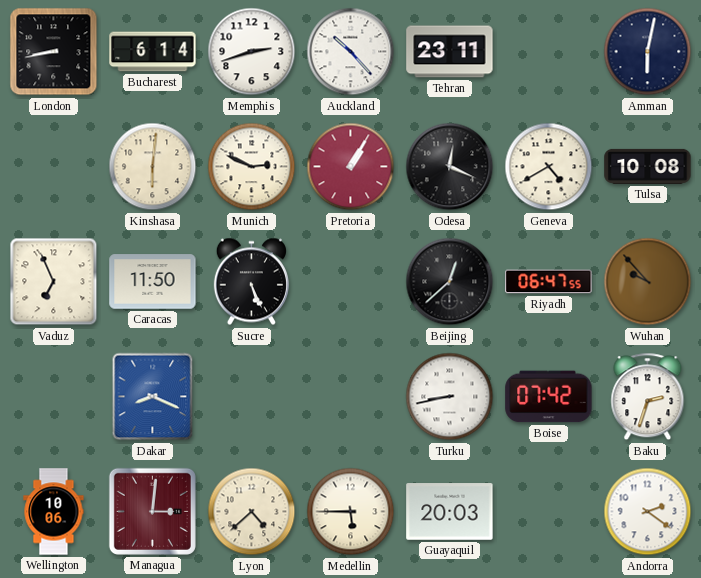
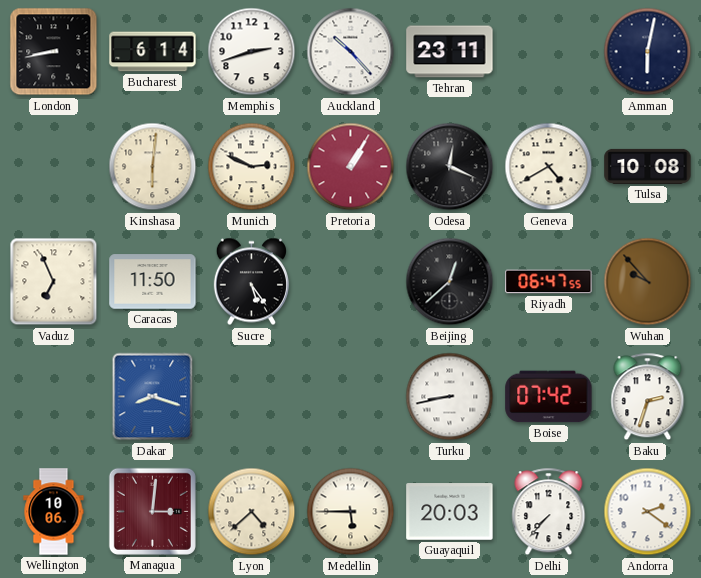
Sucre: 5:26 -> 5:24 (251, 282)
Dakar: 8:19 -> 8:18 (153, 397)
Delhi: none -> 7:37 (549, 512)
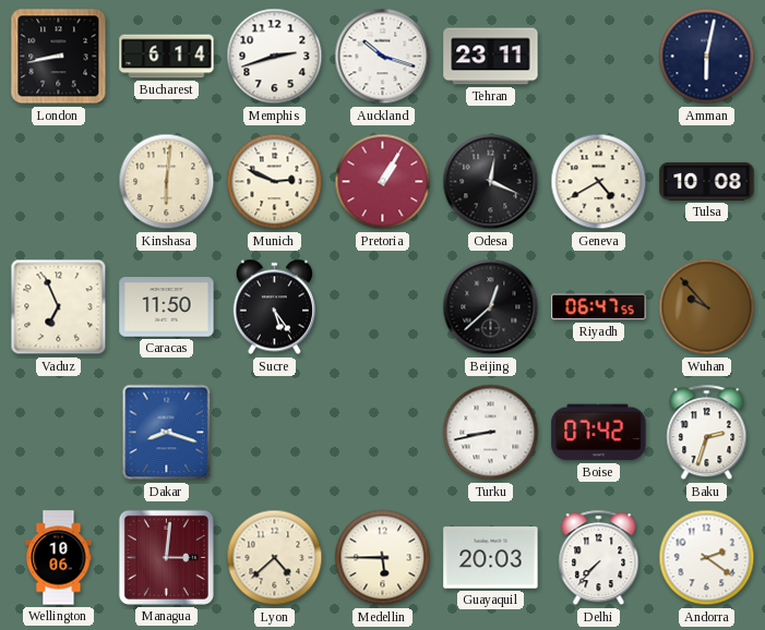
Auckland: 10:23 -> 10:18 (383, 57)
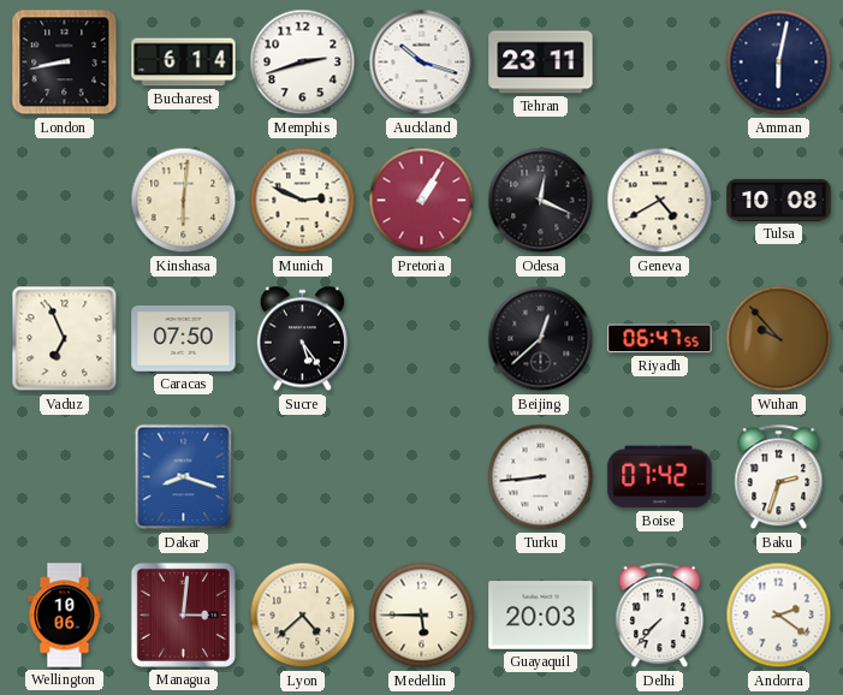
Caracas: 11:50 -> 07:50 (184, 339)
Turku: 8:43 -> 8:44 (541, 477)
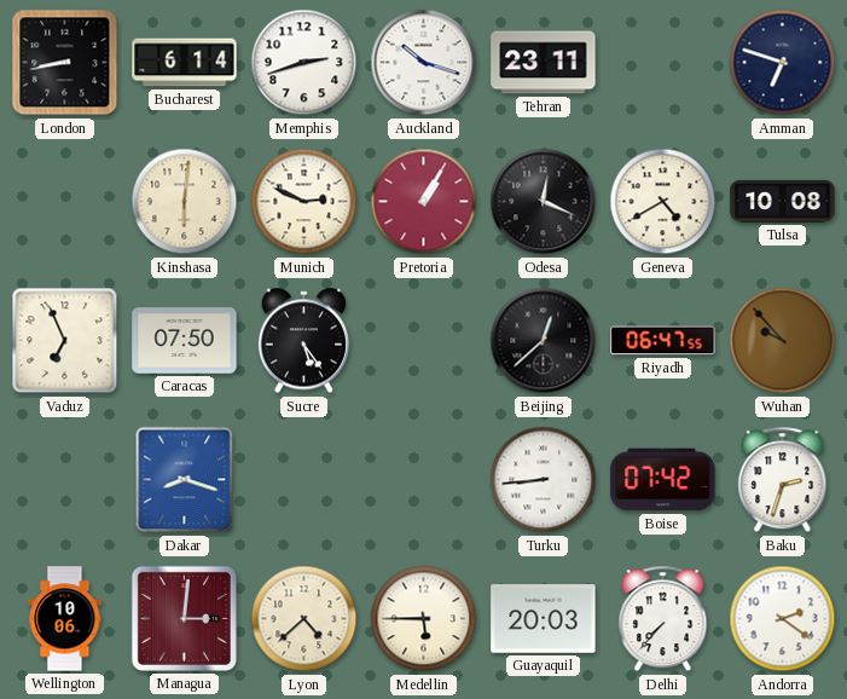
Amman: 6:02 -> 6:48 (783, 63)
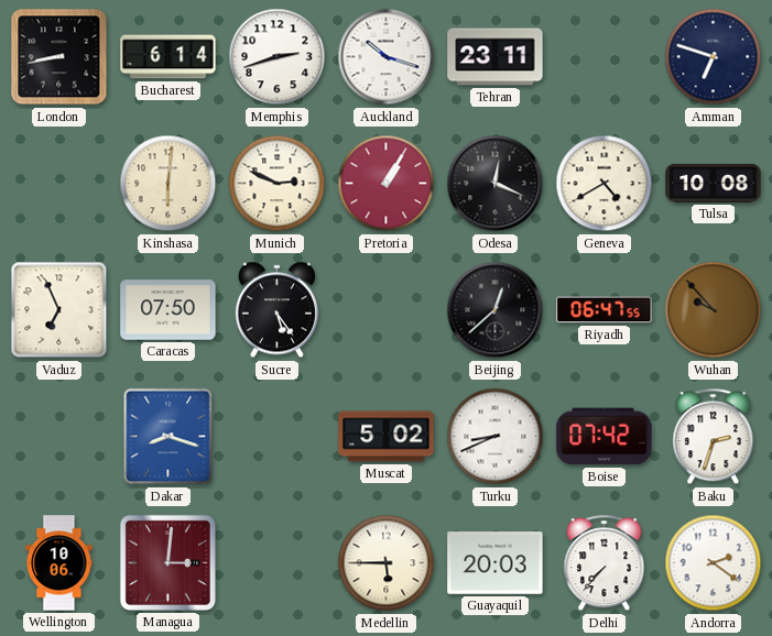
Muscat: none -> 5:02 (387, 437)
Turku: 8:44 -> 8:41 (496, 437)
Lyon: 4:38 -> none (304, 619)
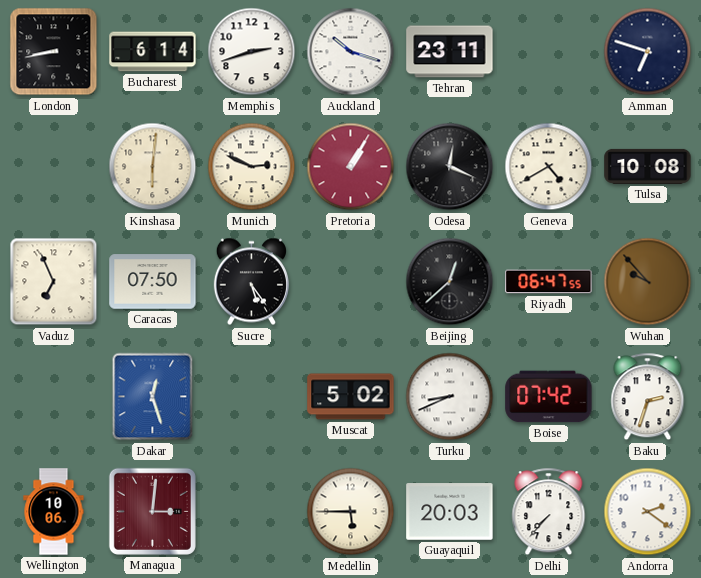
Dakar: 8:18 -> 12:27 (153, 397)
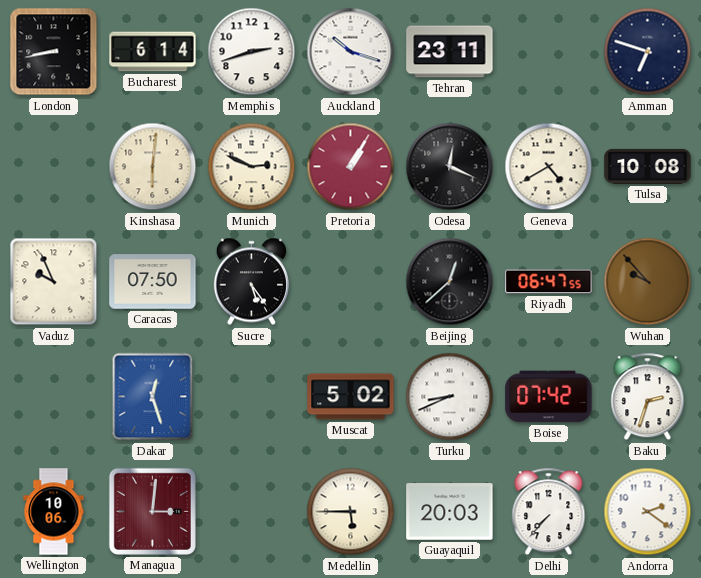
Vaduz: 6:56 -> 9:56 (54, 282)
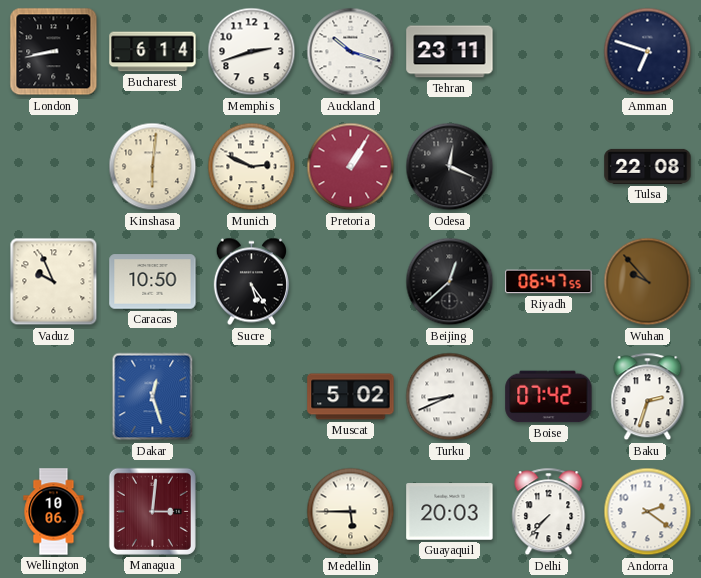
Geneva: 4:40 -> none (549, 167)
Tulsa: 10:08 -> 22:08 (648, 166)
Caracas: 07:50 -> 10:50 (153, 282)
